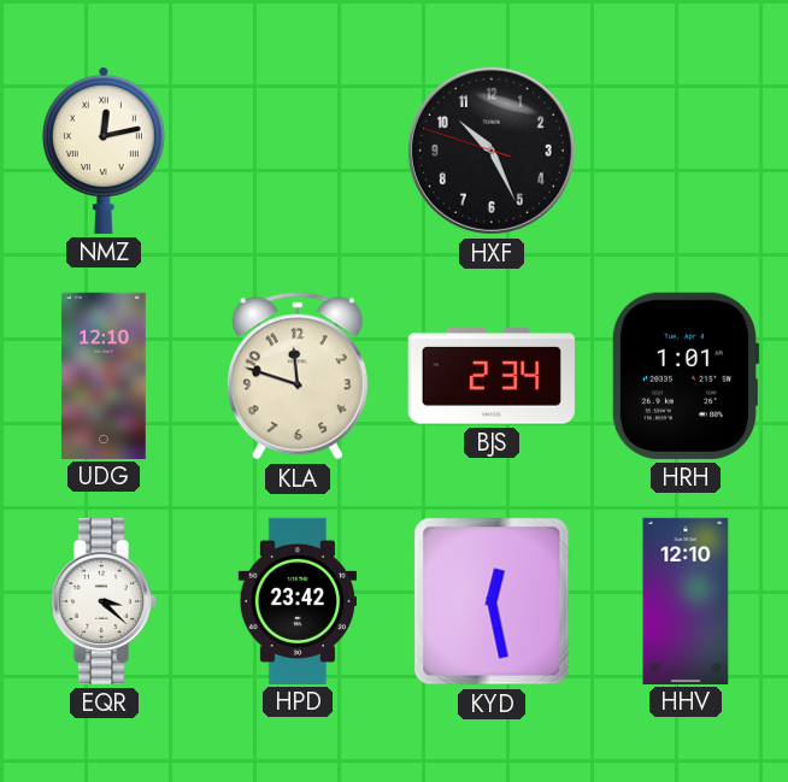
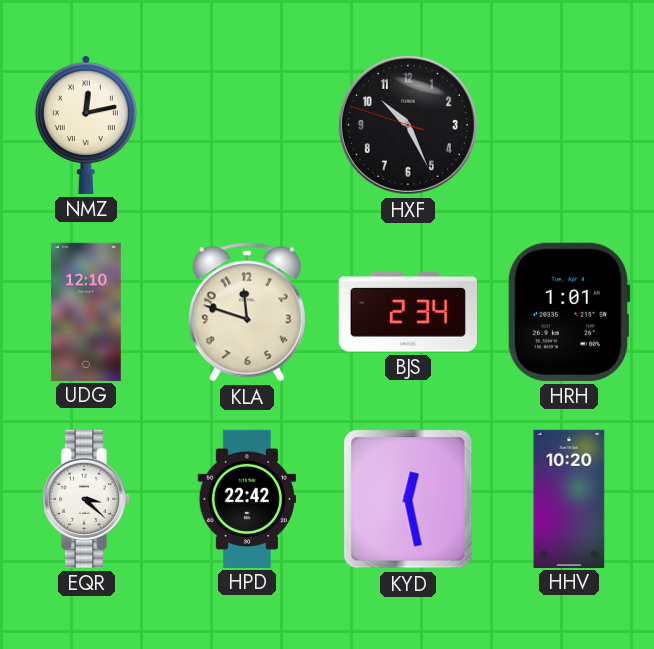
HPD: 23:42 -> 22:42 (246, 498)
HHV: 12:10 -> 10:20 (569, 498)
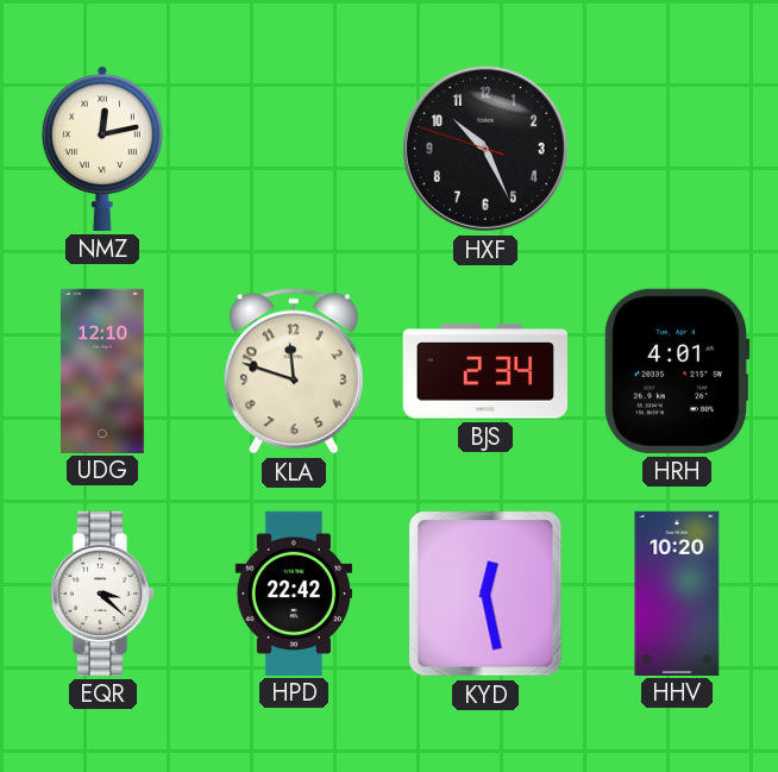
HRH: 1:01 -> 4:01 (677, 371)
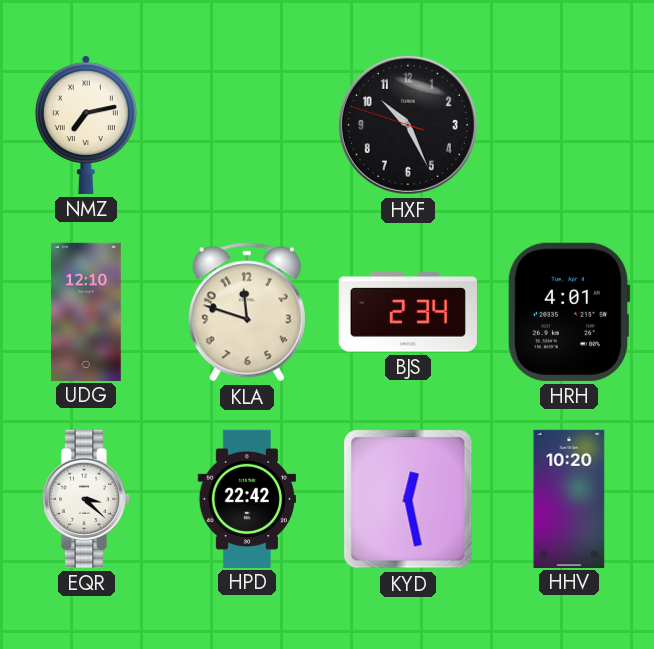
NMZ: 12:13 -> 7:13 (86, 125)
